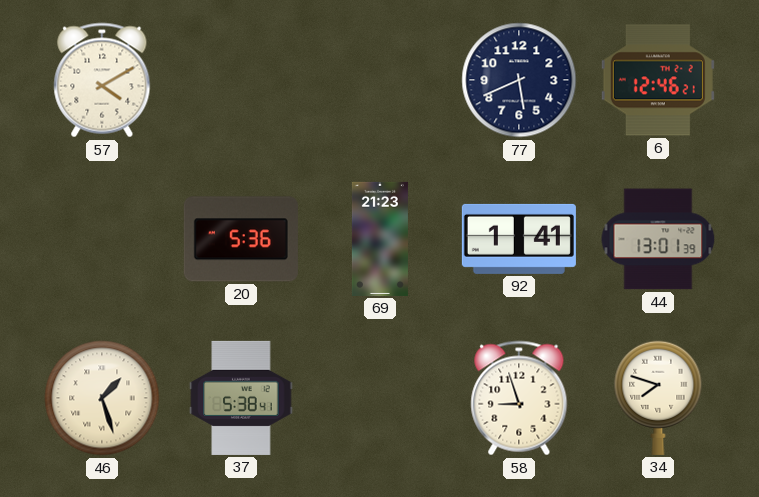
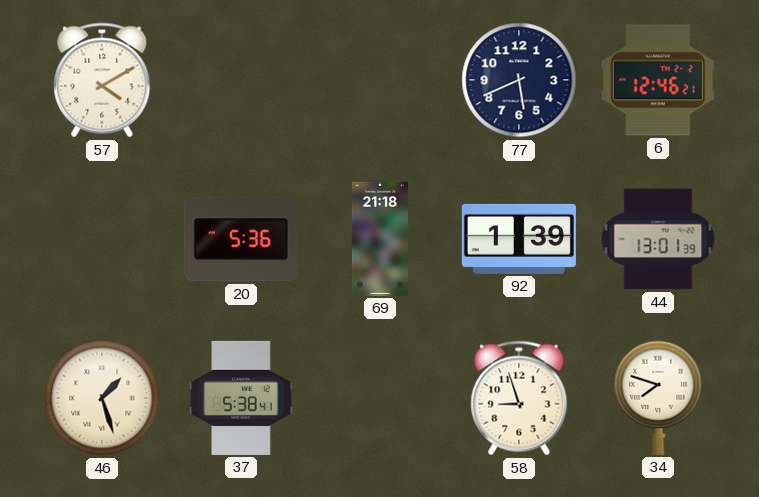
69: 21:23 -> 21:18 (380, 239)
92: 1:41 -> 1:39 (519, 239)
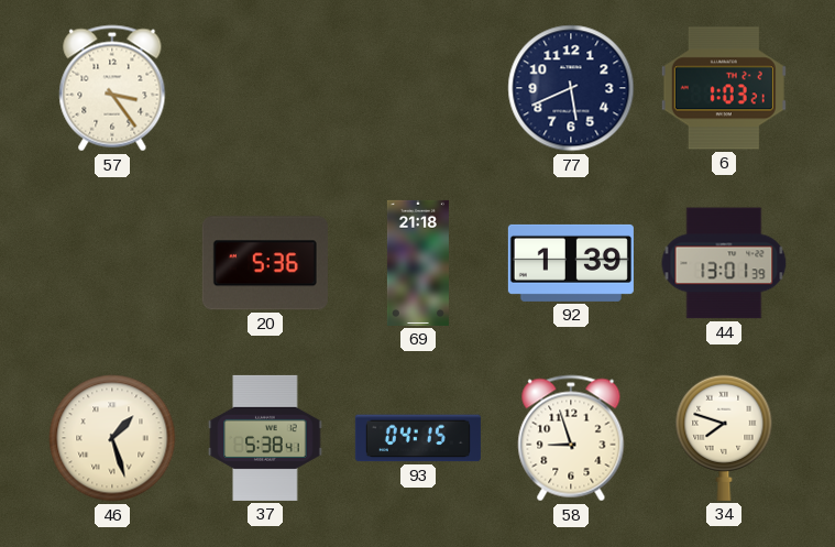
57: 4:10 -> 3:24 (112, 88)
6: 12:46 -> 1:03 (724, 88)
93: none -> 04:15 (418, 438)
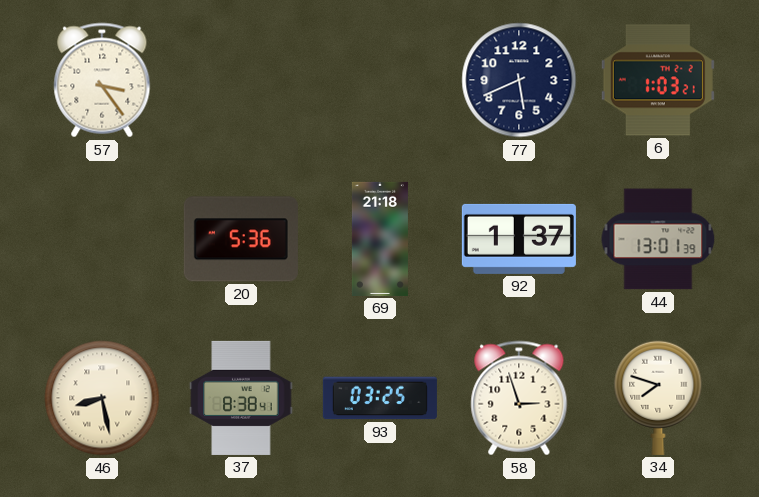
92: 1:39 -> 1:37 (519, 239)
46: 1:27 -> 8:28 (102, 398)
37: 5:38 -> 8:38 (241, 398)
93: 04:15 -> 03:25 (380, 398)
58: 8:57 -> 2:57 (519, 398)
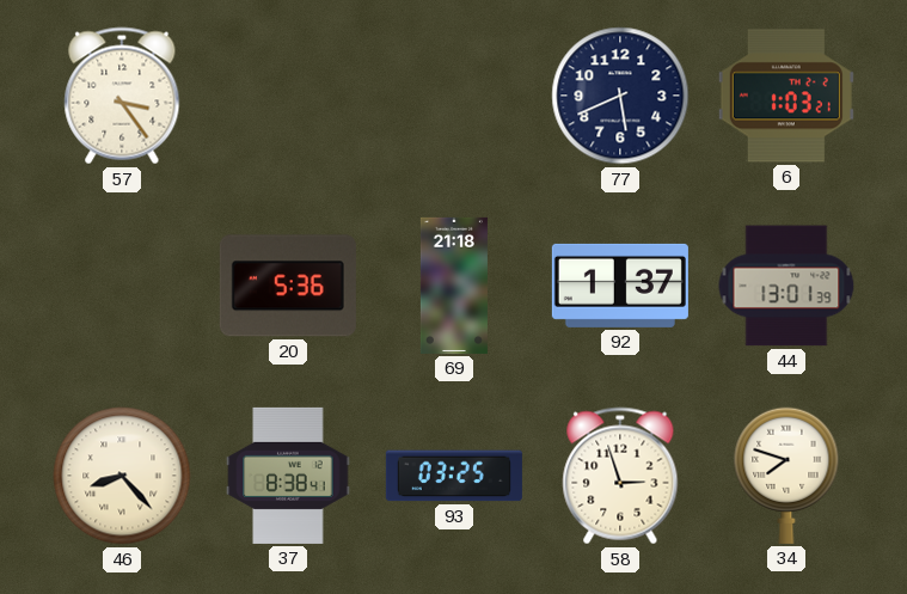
46: 8:28 -> 8:23 (122, 476)
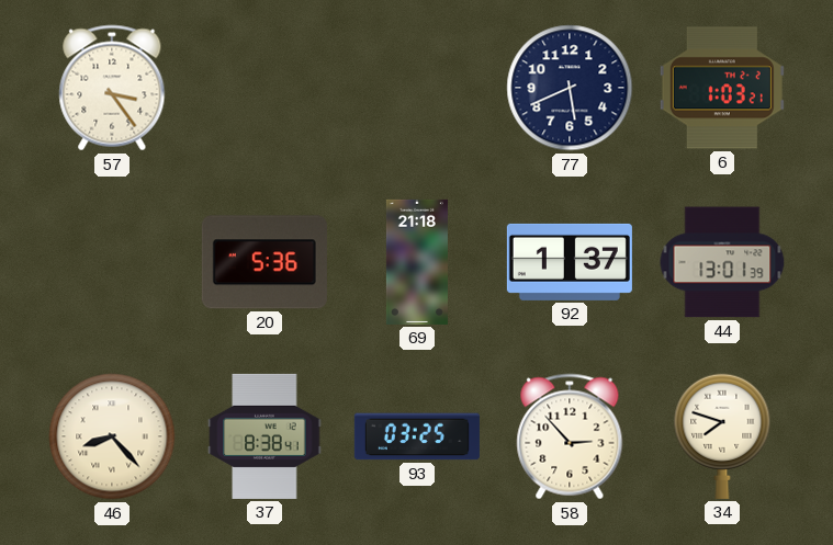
58: 2:57 -> 2:53 (570, 436)
